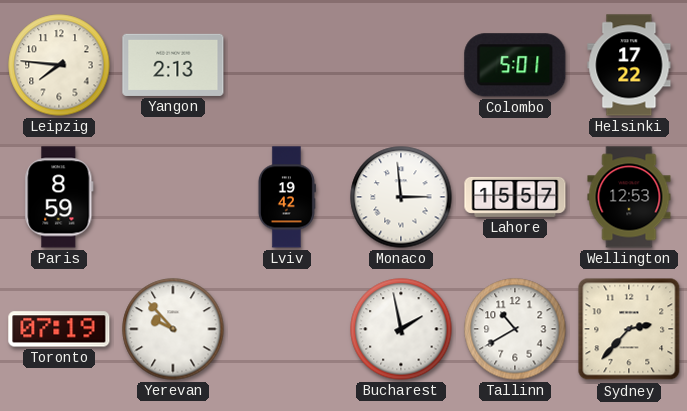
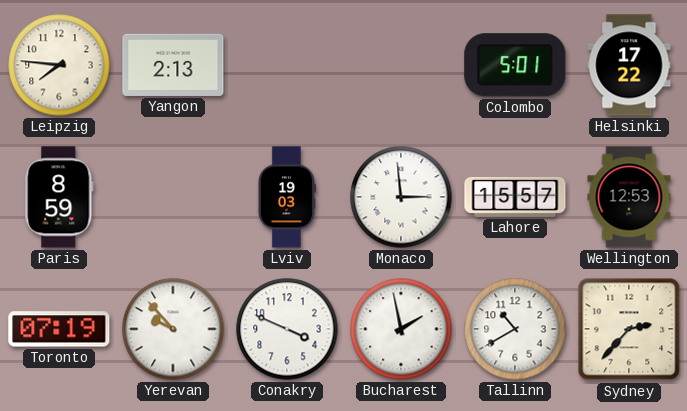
Lviv: 19:42 -> 19:03 (286, 197)
Conakry: none -> 3:49 (287, 329)
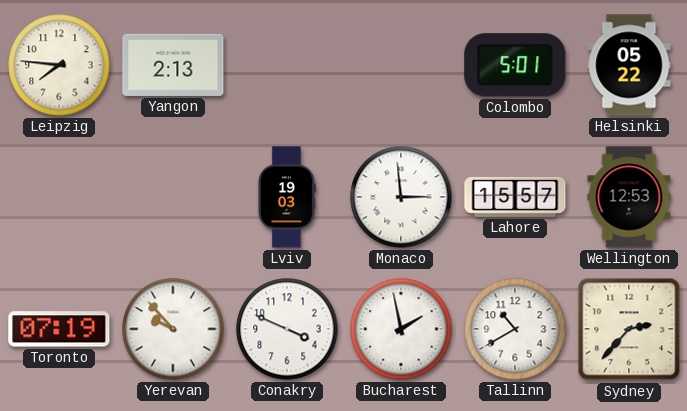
Helsinki: 17:22 -> 05:22 (629, 65)
Paris: 8:59 -> none (59, 197)
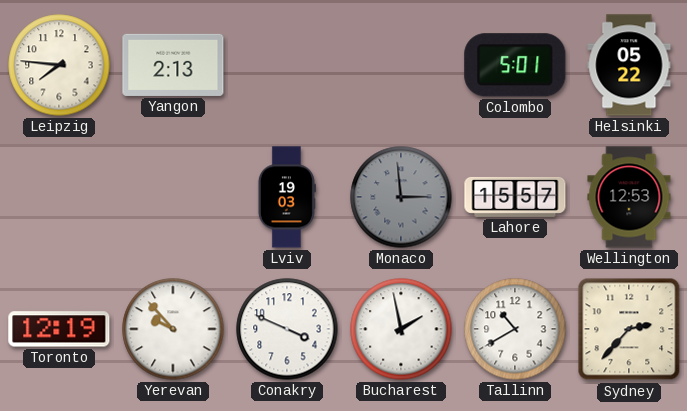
Monaco dial: white -> grey (401, 197)
Toronto: 07:19 -> 12:19 (59, 329)
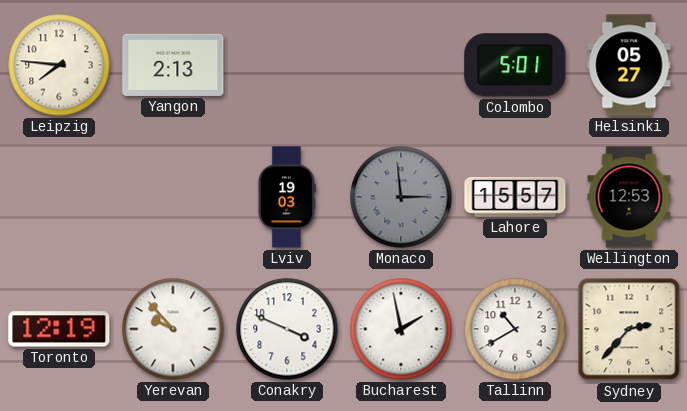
Helsinki: 05:22 -> 05:27 (629, 65)
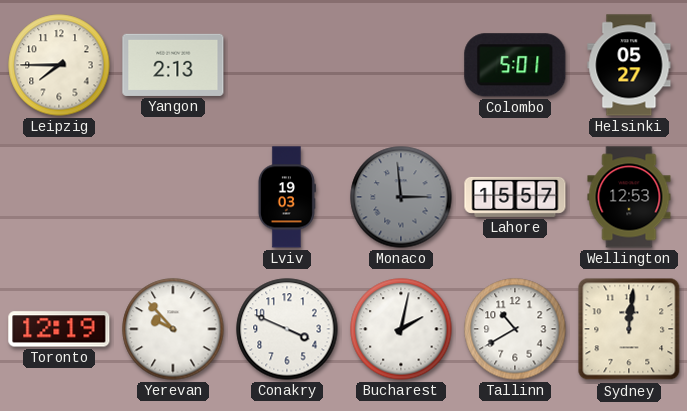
Leipzig: 7:46 -> 7:45 (59, 65)
Bucharest: 1:58 -> 2:02 (401, 329)
Sydney: 2:37 -> 12:01 (629, 329)
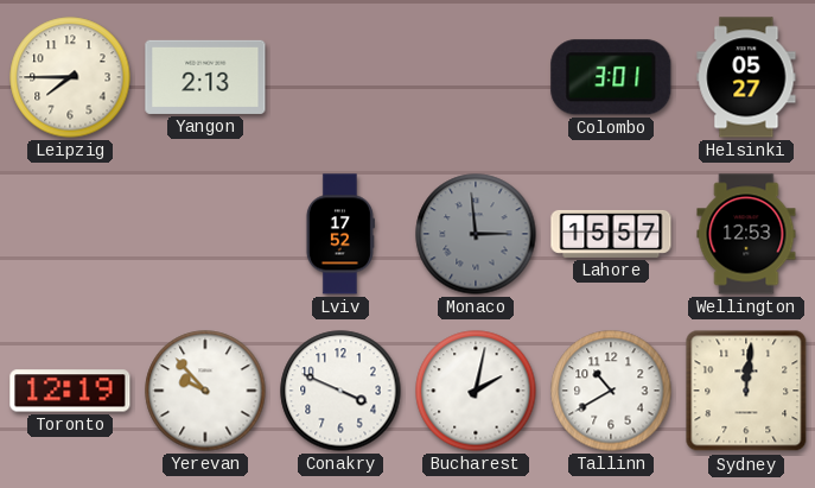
Colombo: 5:01 -> 3:01 (611, 77)
Lviv: 19:03 -> 17:52 (339, 234)
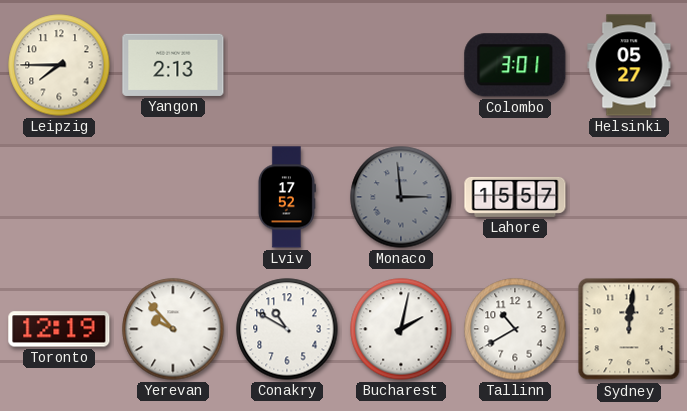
Wellington: 12:53 -> none (746, 234)
Conakry: 3:49 -> 10:50 (287, 329)
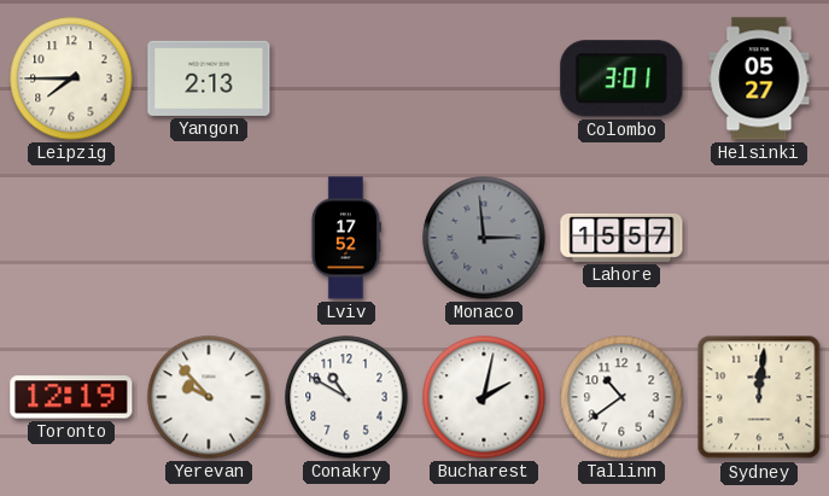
Tallinn: 10:40 -> 10:39 (621, 397)
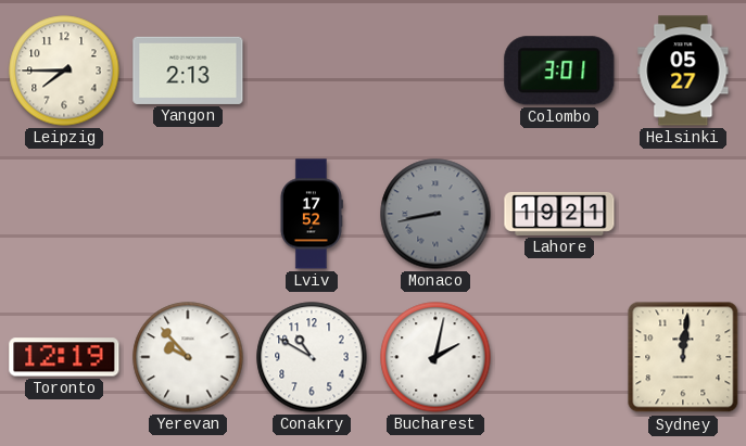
Monaco: 2:59 -> 8:43 (435, 214)
Lahore: 15:57 -> 19:21 (559, 214)
Tallinn: 10:39 -> none (621, 397)
